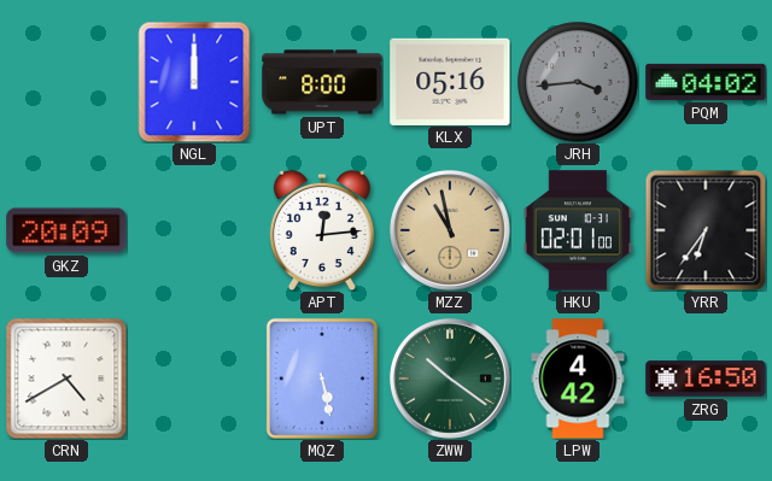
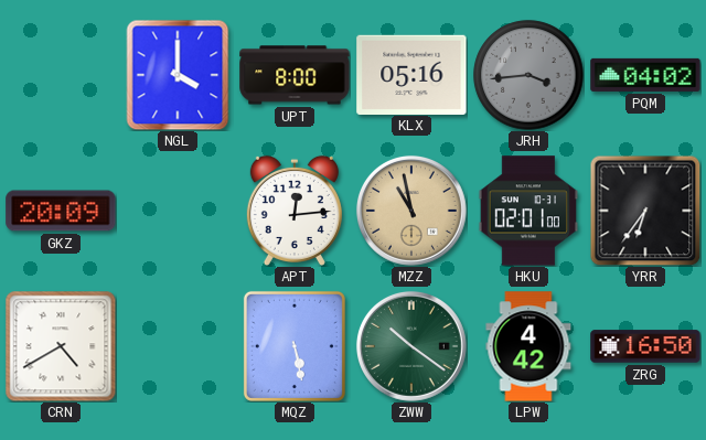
NGL: 12:00 -> 4:00 (178, 75)
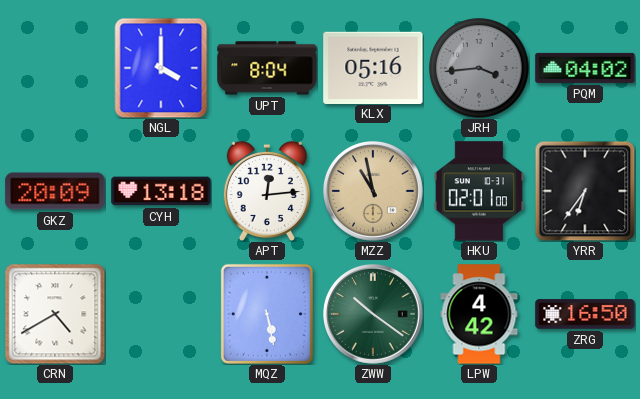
UPT: 8:00 -> 8:04 (267, 68)
CYH: none -> 13:18 (161, 191)
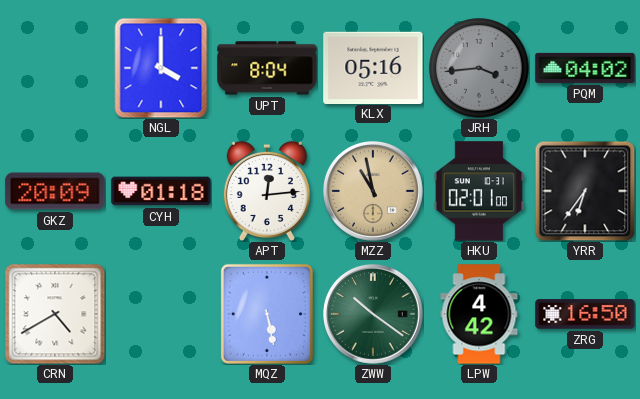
CYH: 13:18 -> 01:18 (161, 191)
